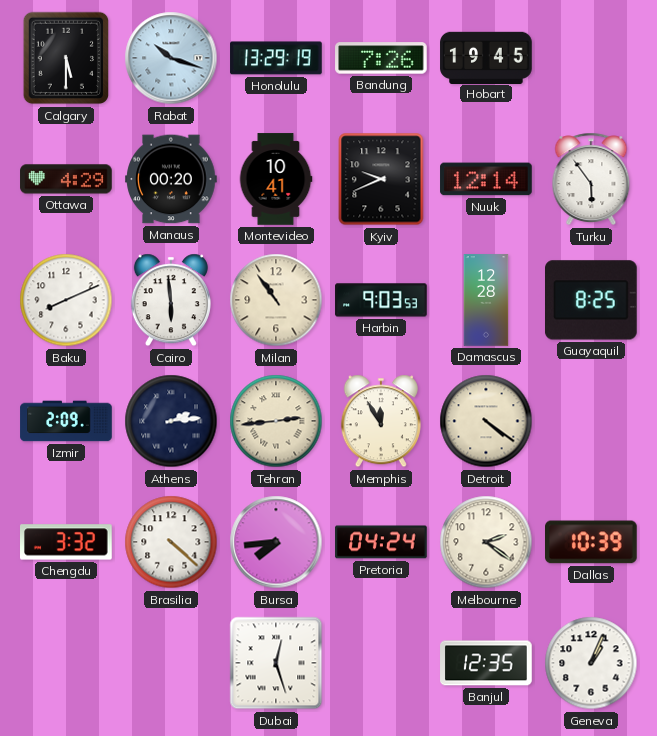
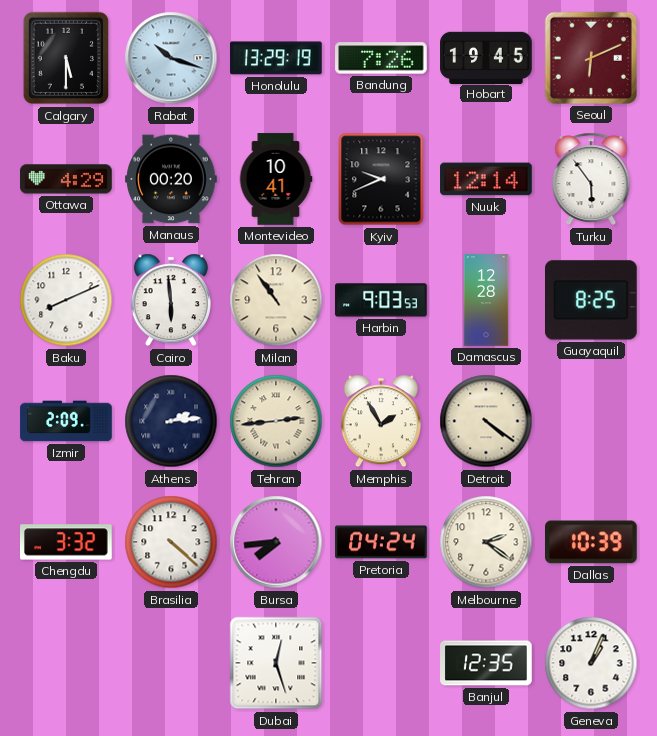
Seoul: none -> 6:11 (591, 58)
Memphis: 11:55 -> 1:55 (381, 421)
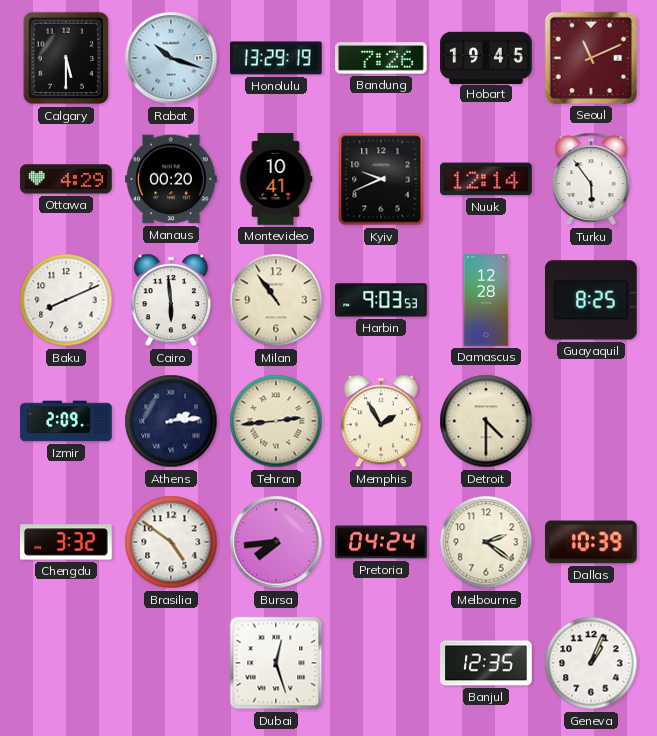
Seoul: 6:11 -> 11:11 (591, 58)
Detroit: 4:21 -> 4:30 (486, 421)
Brasilia: 4:22 -> 4:51 (171, 542)
